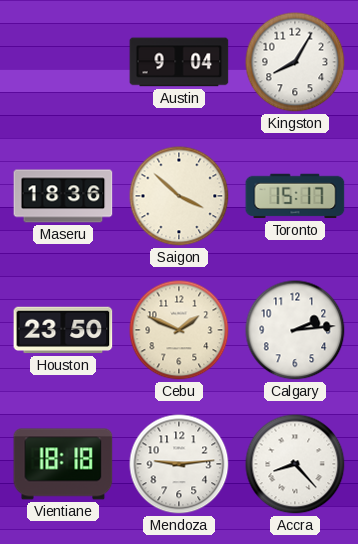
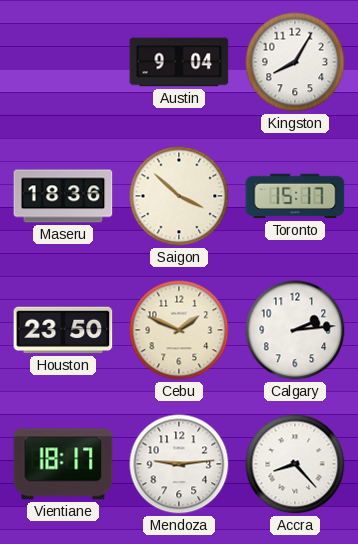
Vientiane: 18:18 -> 18:17 (63, 464)
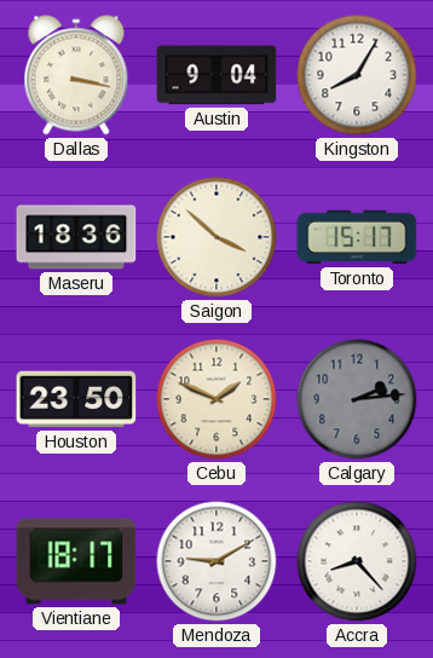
Dallas: none -> 3:17 (76, 75)
Calgary dial: white -> grey (357, 399)
Mendoza: 9:14 -> 9:10 (217, 561)
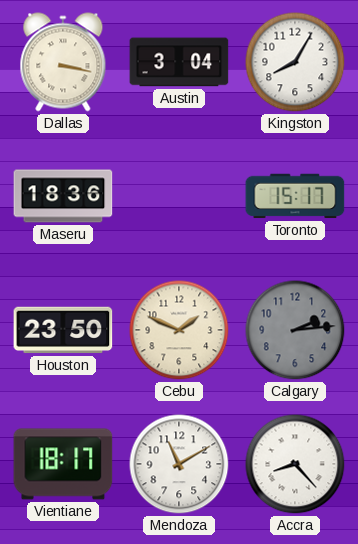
Austin: 9:04 -> 3:04 (179, 62)
Saigon: 3:52 -> none (217, 237)
Mendoza: 9:10 -> 11:10 (179, 464)
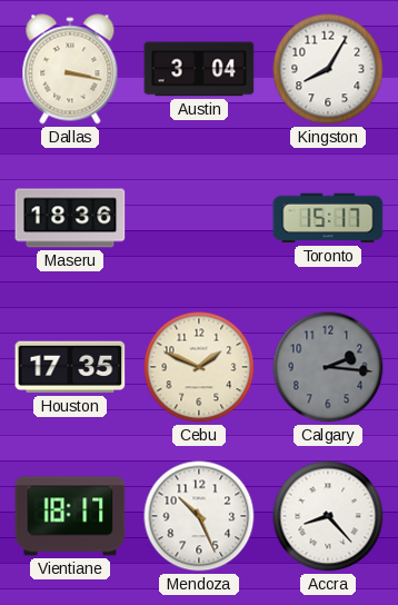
Houston: 23:50 -> 17:35 (70, 367)
Calgary: 2:14 -> 2:16 (328, 367)
Mendoza: 11:10 -> 10:26 (199, 516)
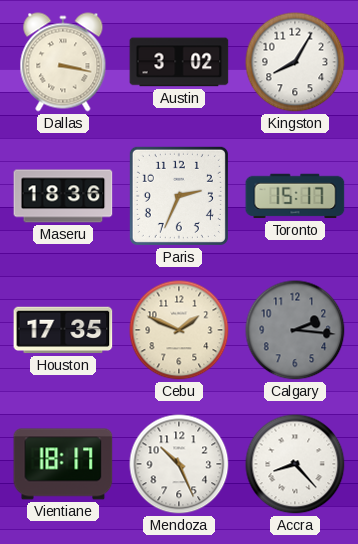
Austin: 3:04 -> 3:02 (179, 62)
Paris: none -> 2:34 (179, 196)
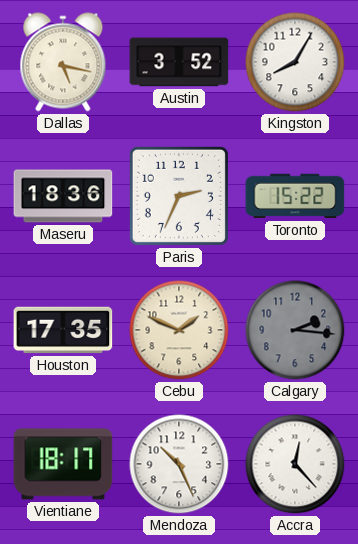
Dallas: 3:17 -> 5:17 (63, 62)
Austin: 3:02 -> 3:52 (179, 62)
Toronto: 15:17 -> 15:22 (295, 196)
Accra: 8:23 -> 12:23 (295, 464)
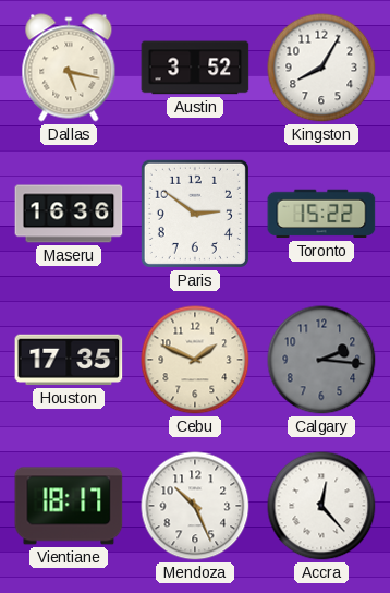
Maseru: 18:36 -> 16:36 (69, 214)
Paris: 2:34 -> 2:51 (195, 214)
